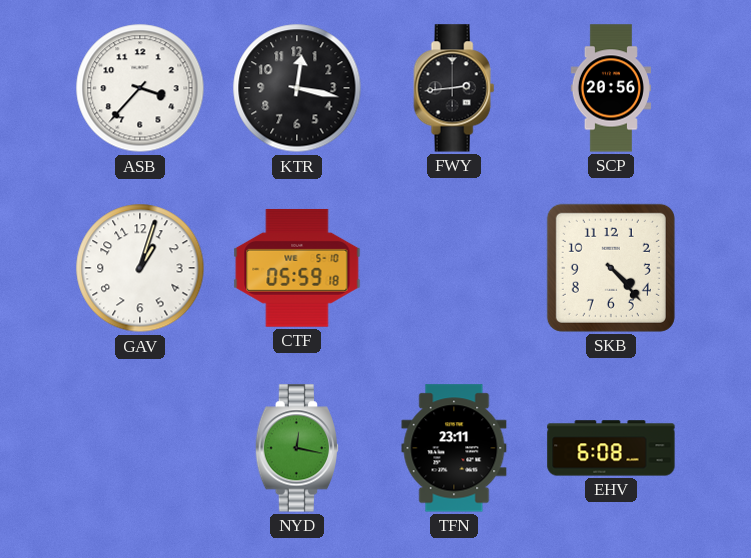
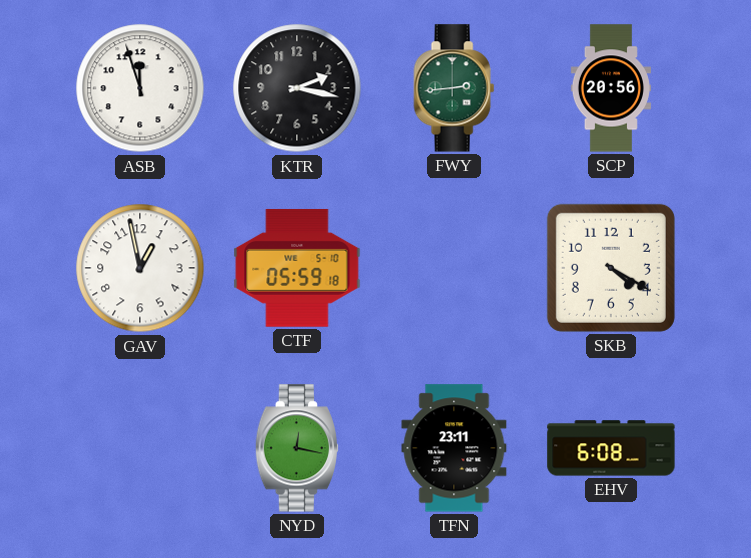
ASB: 3:37 -> 11:57 (140, 88)
KTR: 12:17 -> 2:17 (297, 88)
FWY dial: black -> green (454, 88)
GAV: 1:03 -> 12:58 (140, 268)
SKB: 4:23 -> 4:20 (611, 268)
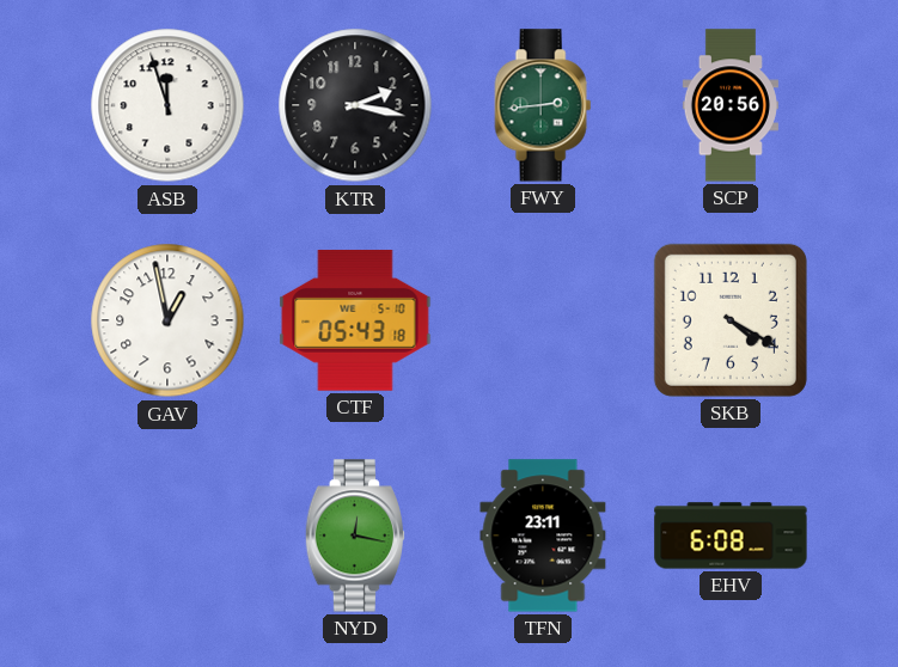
CTF: 05:59 -> 05:43 (355, 320)
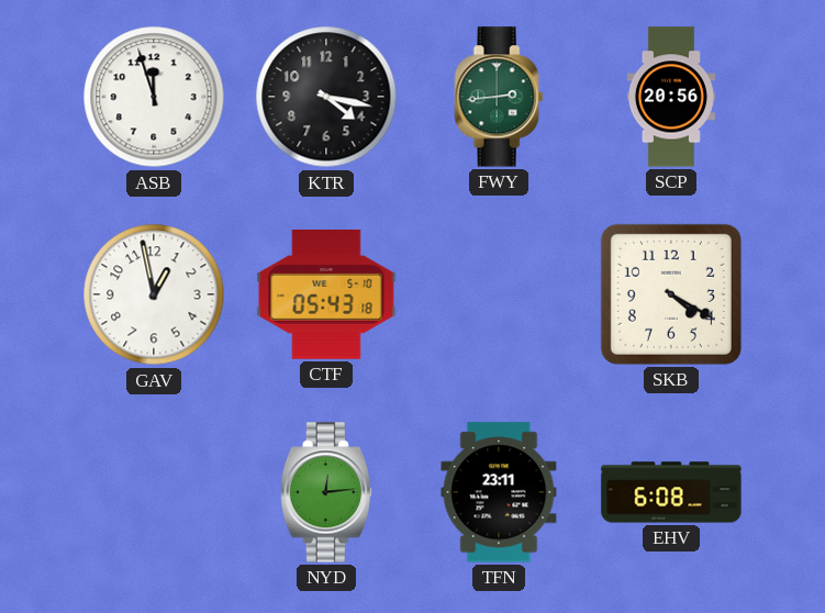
KTR: 2:17 -> 4:17 (326, 97)
NYD: 12:17 -> 12:14 (325, 492)
